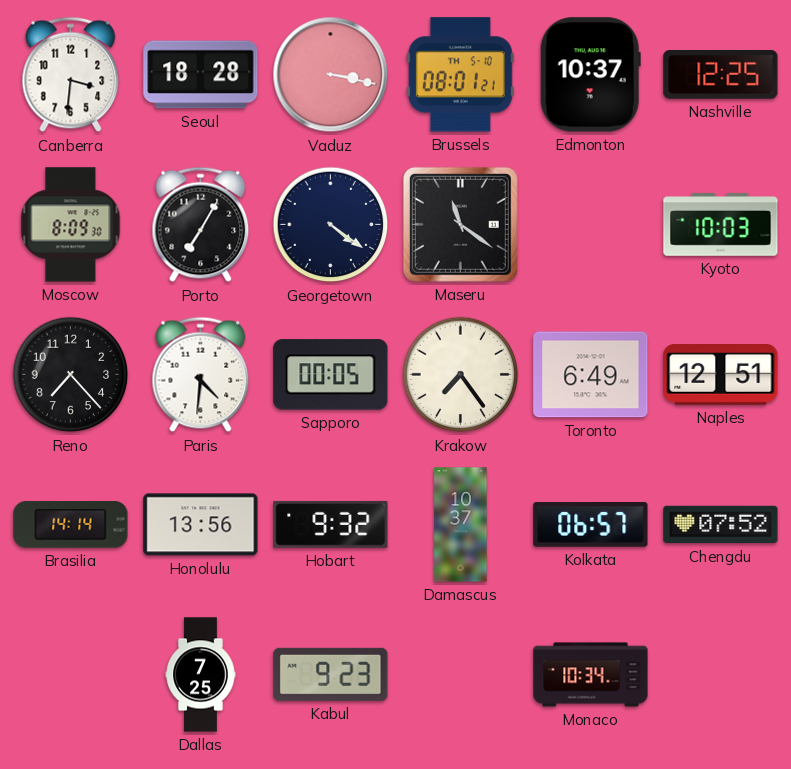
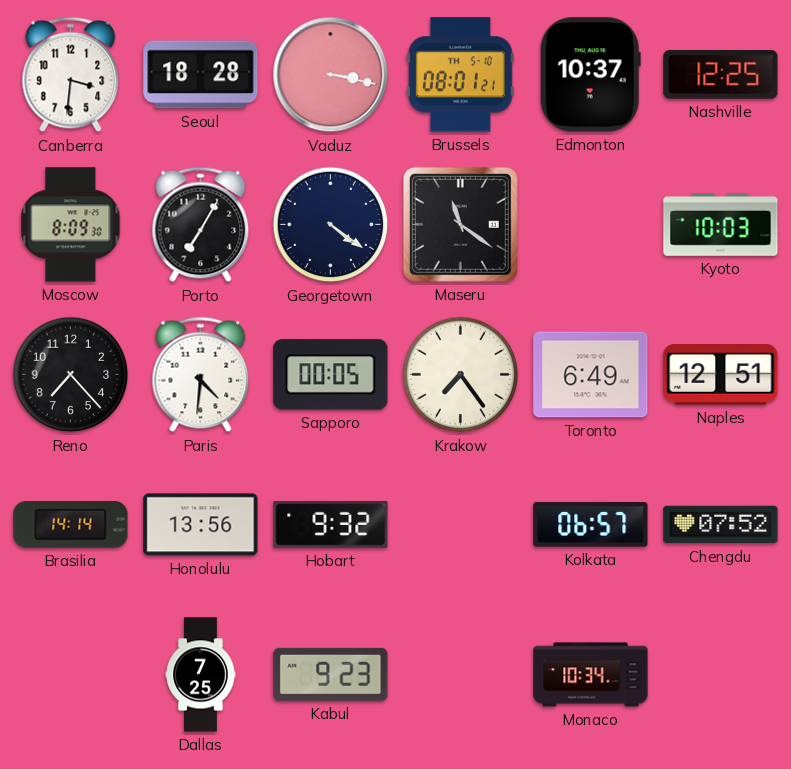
Damascus: 10:37 -> none (461, 525)
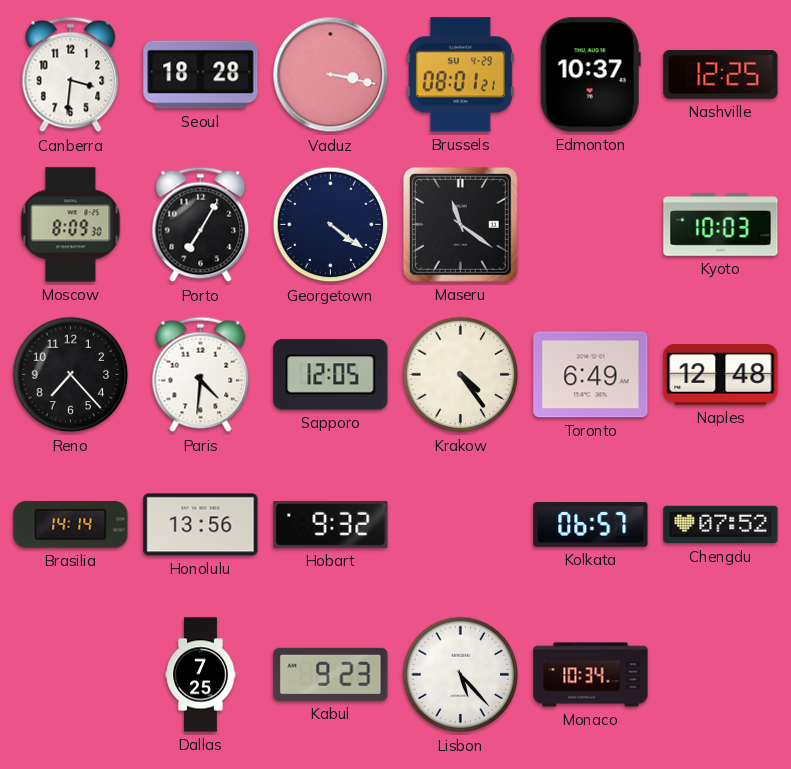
Brussels date: TH 5-10 -> SU 4-29 (460, 75)
Sapporo: 00:05 -> 12:05 (331, 375)
Krakow: 7:24 -> 4:24 (461, 375)
Naples: 12:51 -> 12:48 (721, 375)
Lisbon: none -> 5:23 (461, 675)
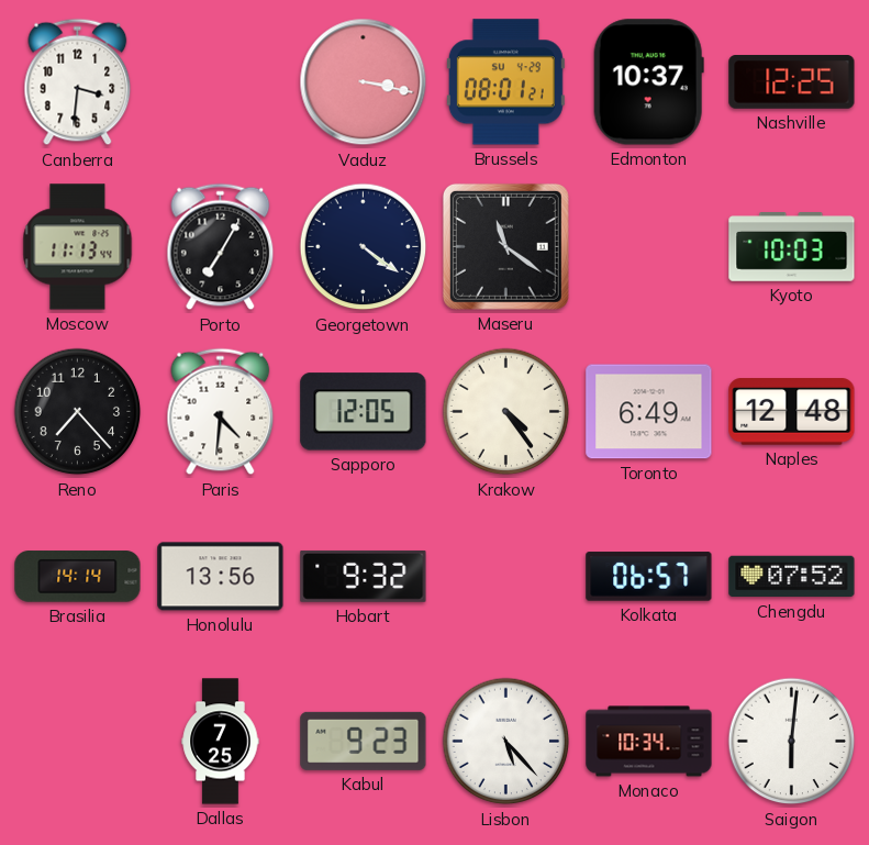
Seoul: 18:28 -> none (201, 75)
Moscow: 8:09 -> 11:13 (78, 247)
Saigon: none -> 6:01 (792, 742)
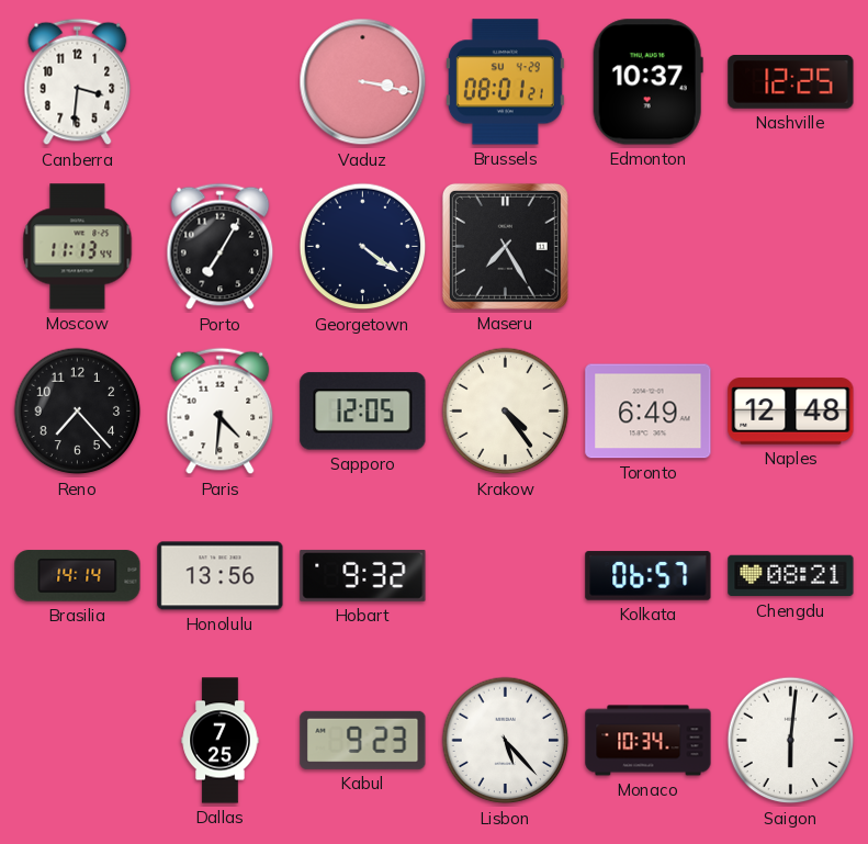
Maseru: 11:21 -> 7:25 (505, 246)
Kyoto: 10:03 -> none (792, 247)
Chengdu: 07:52 -> 08:21 (791, 576)
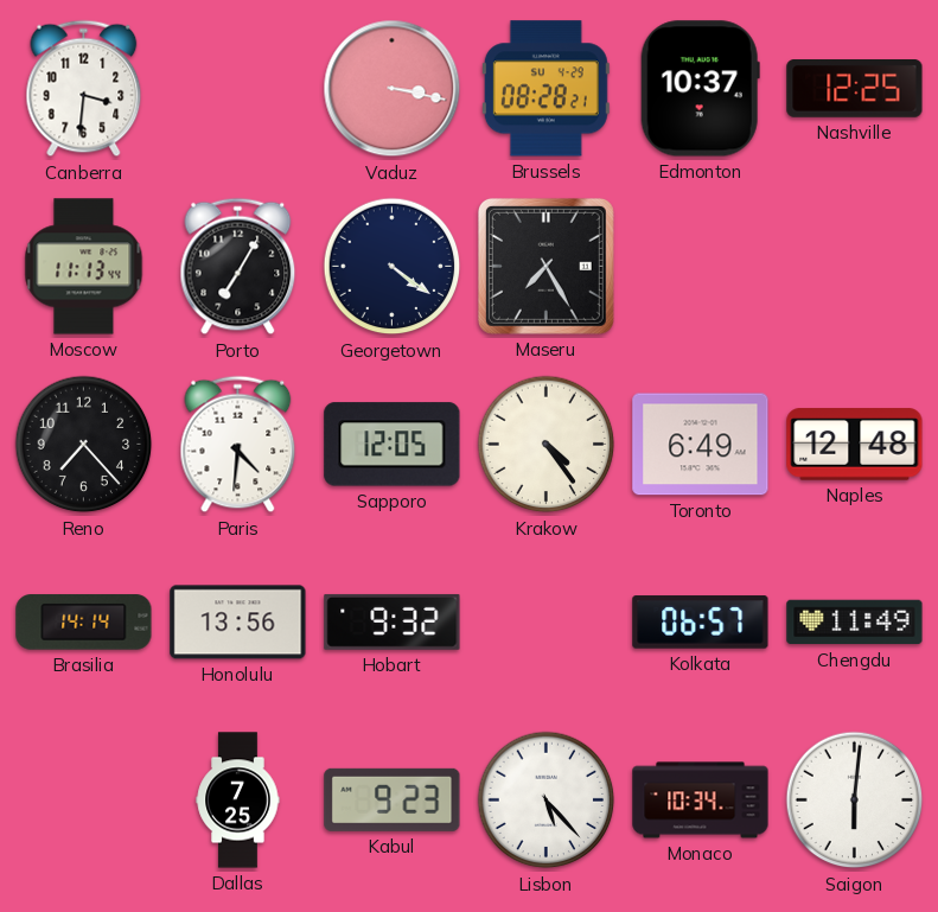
Brussels: 08:01 -> 08:28 (545, 89)
Chengdu: 08:21 -> 11:49 (855, 623)
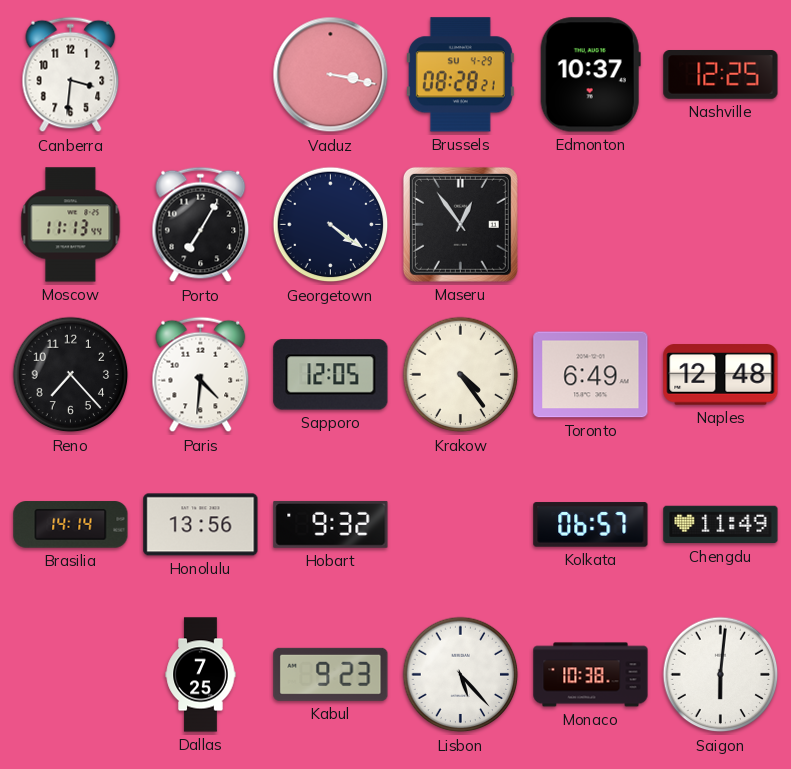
Maseru: 7:25 -> 12:54 (460, 224)
Monaco: 10:34 -> 10:38 (591, 675)
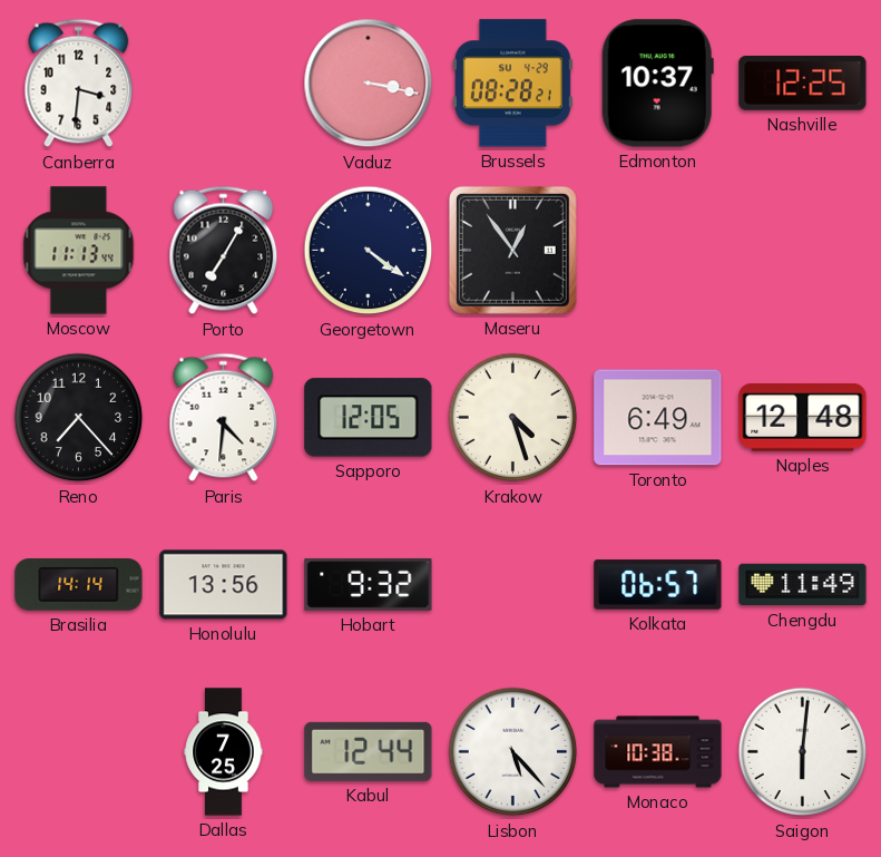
Krakow: 4:24 -> 4:27 (513, 418)
Kabul: 9:23 -> 12:44 (369, 751)
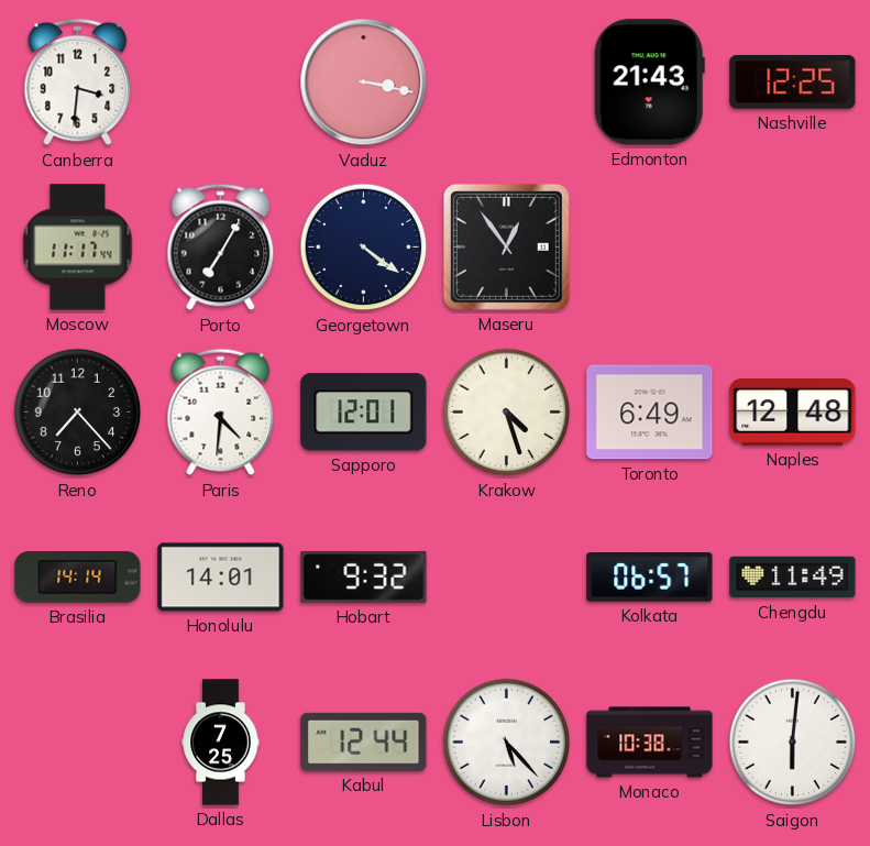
Brussels: 08:28 -> none (512, 84)
Edmonton: 10:37 -> 21:43 (649, 83)
Moscow: 11:13 -> 11:17 (78, 248)
Sapporo: 12:05 -> 12:01 (364, 413)
Honolulu: 13:56 -> 14:01 (221, 578)
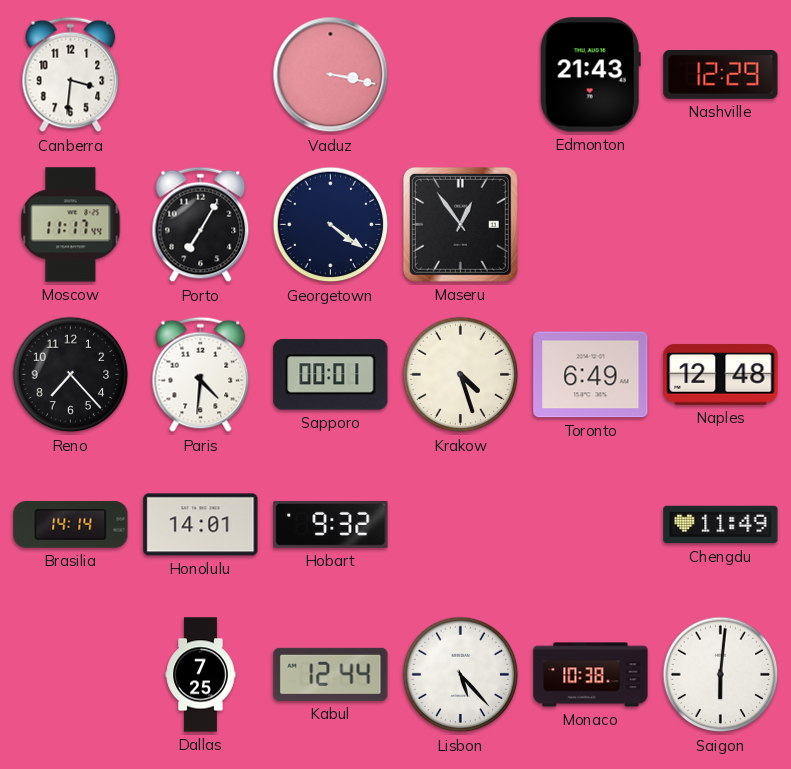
Nashville: 12:25 -> 12:29 (721, 75)
Sapporo: 12:01 -> 00:01 (331, 375)
Kolkata: 06:57 -> none (650, 578)
